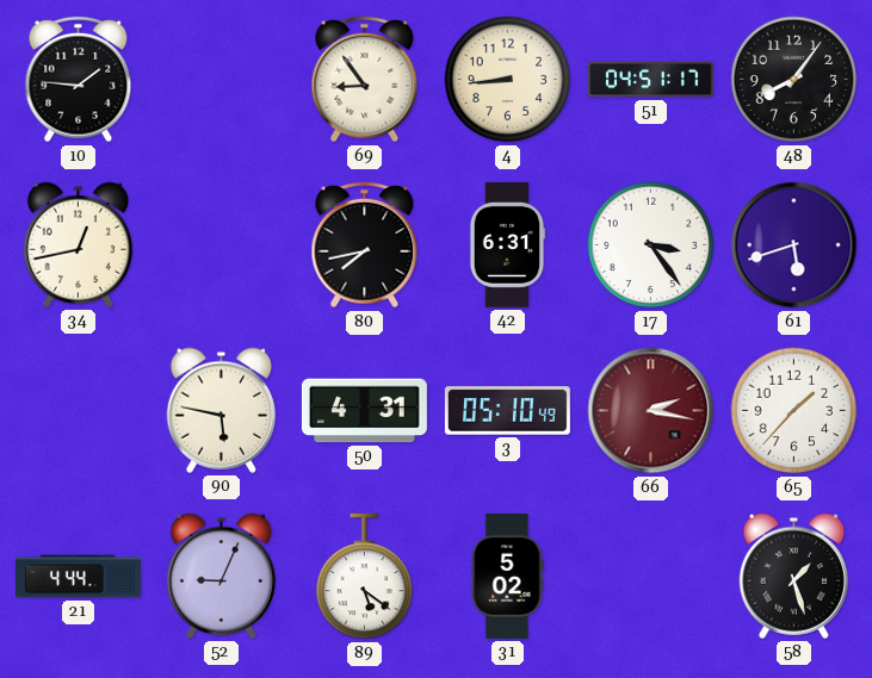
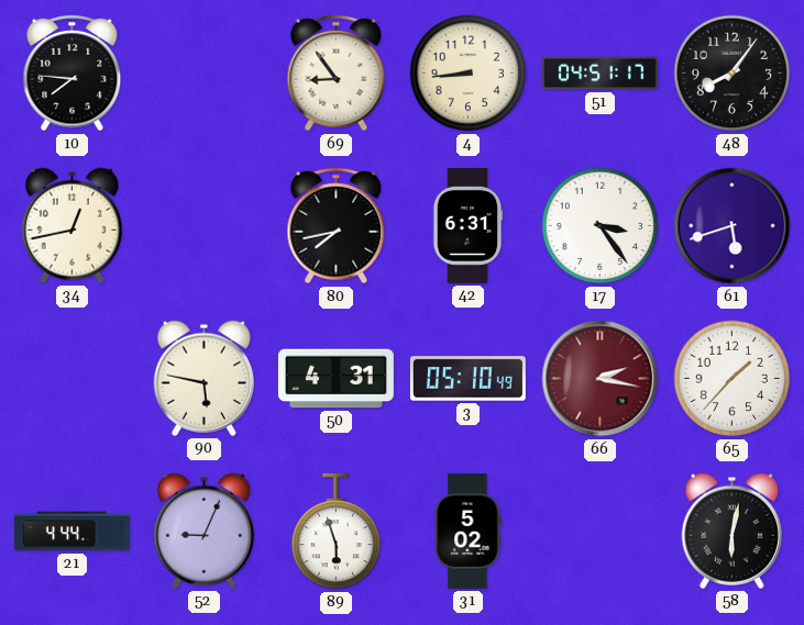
10: 1:46 -> 7:46 (73, 74)
89: 5:21 -> 5:57 (337, 532)
58: 1:27 -> 6:02 (731, 531)
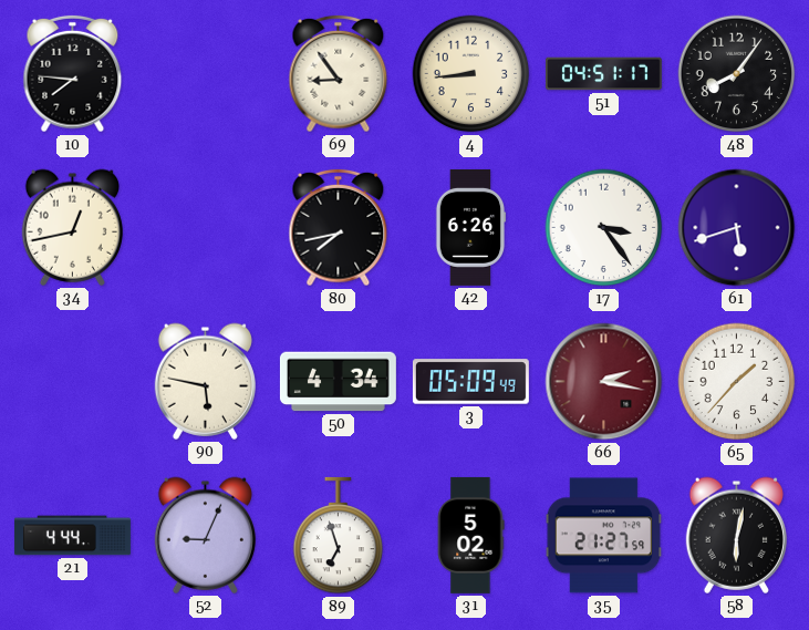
42: 6:31 -> 6:26 (470, 227)
50: 4:31 -> 4:34 (338, 382)
3: 05:10 -> 05:09 (470, 382)
89: 5:57 -> 6:57 (339, 536)
35: none -> 21:27 (604, 536)
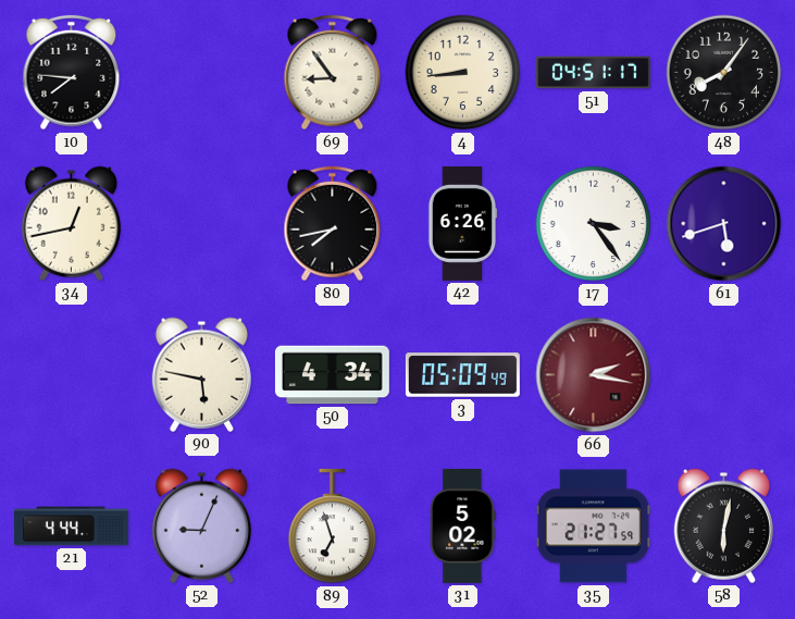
65: 1:37 -> none (737, 382)
